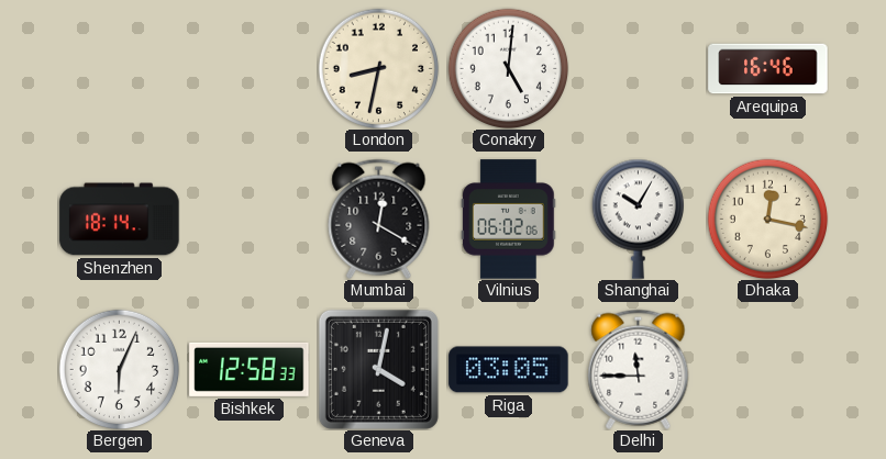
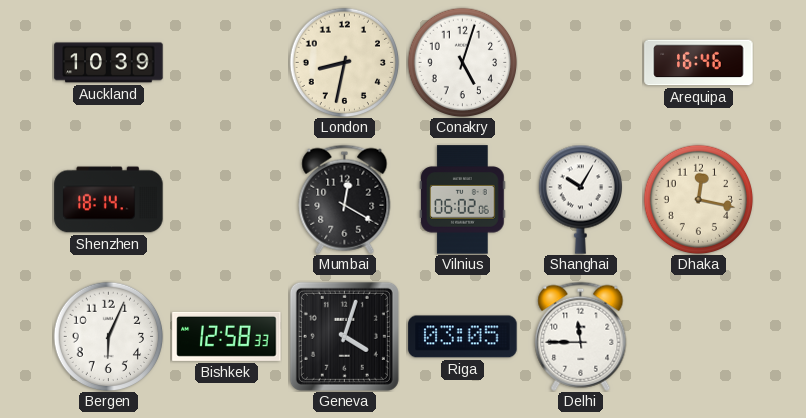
Auckland: none -> 10:39 (109, 63)
Conakry: 5:01 -> 5:03 (462, 62)
Geneva: 4:02 -> 4:03 (344, 336)
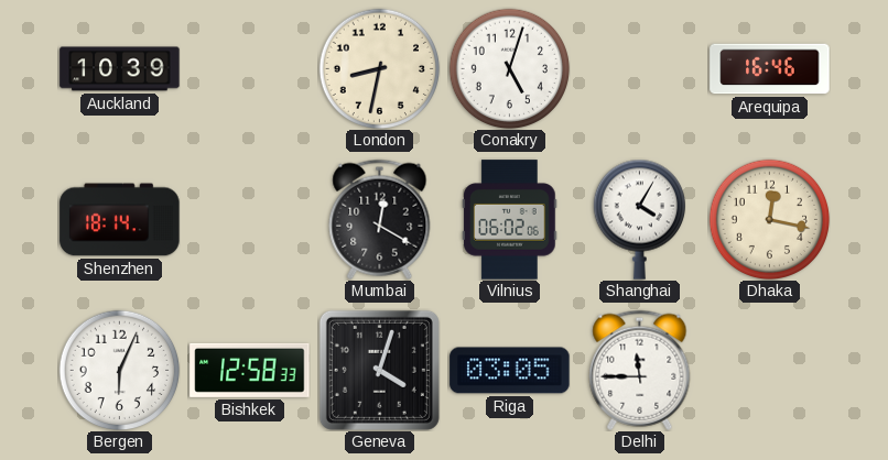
Shanghai: 10:05 -> 4:05 (639, 219)
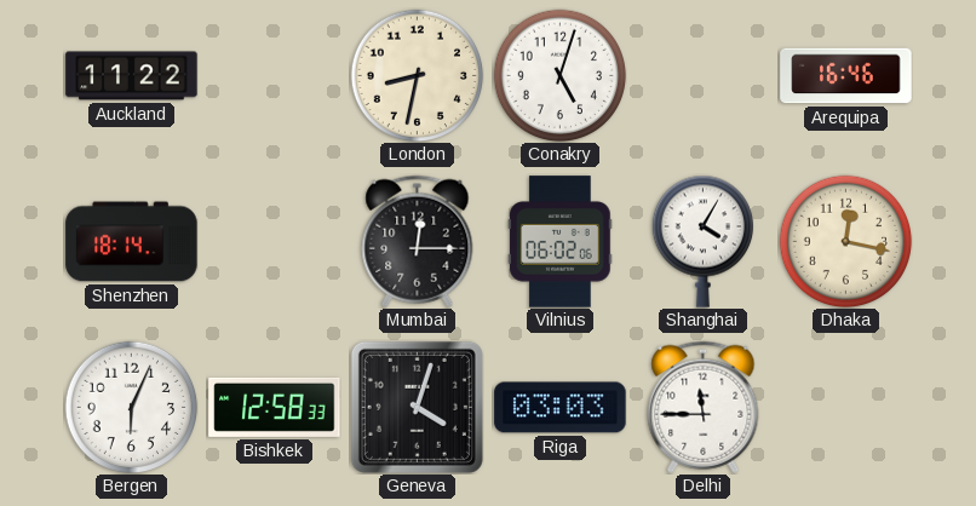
Auckland: 10:39 -> 11:22 (132, 76)
Mumbai: 12:20 -> 12:15 (418, 241)
Riga: 03:05 -> 03:03 (561, 408)
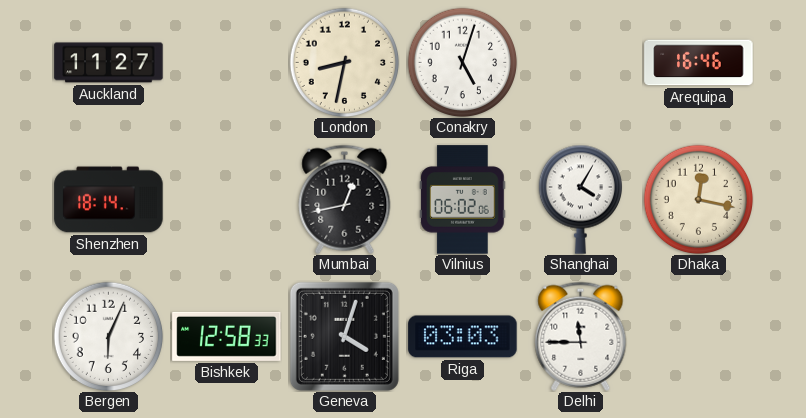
Auckland: 11:22 -> 11:27 (109, 63)
Mumbai: 12:15 -> 12:43 (345, 199)
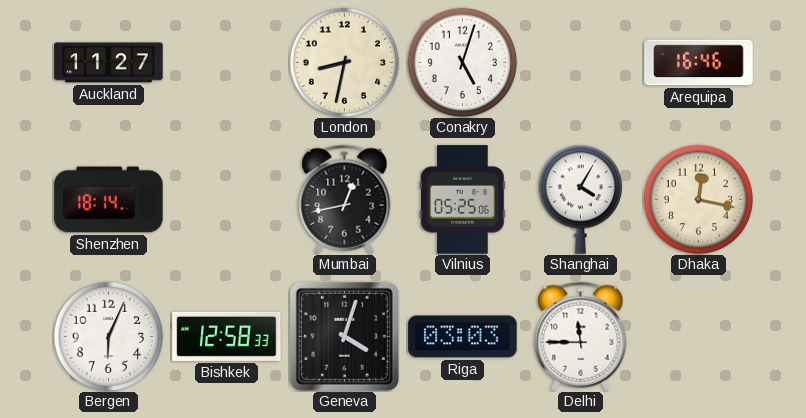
Vilnius: 06:02 -> 05:25 (463, 200)
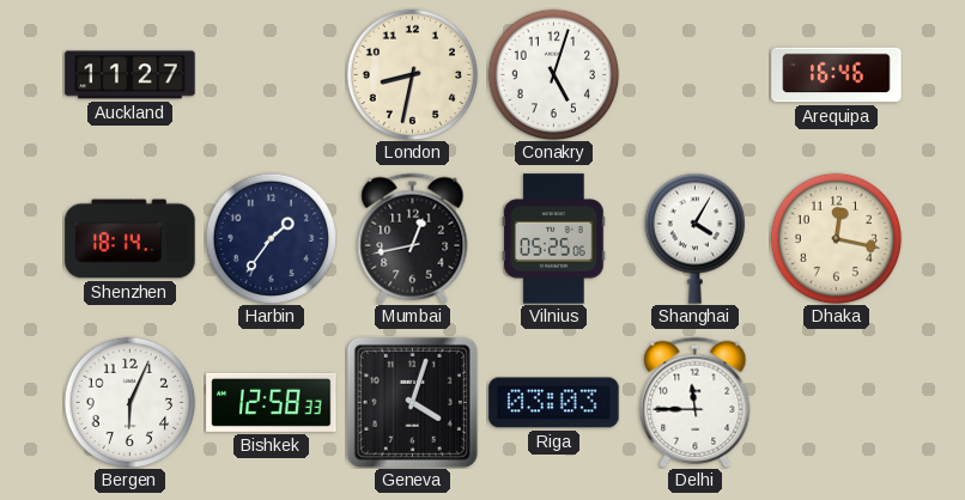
Harbin: none -> 1:36 (271, 238)
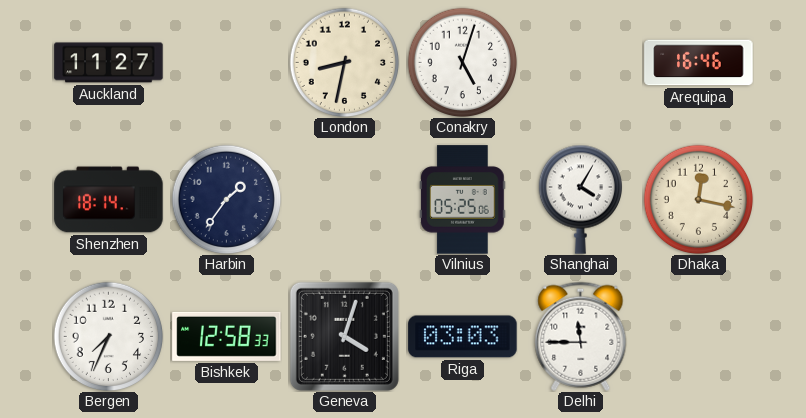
Mumbai: 12:43 -> none (413, 238)
Bergen: 6:04 -> 7:34 (108, 336)
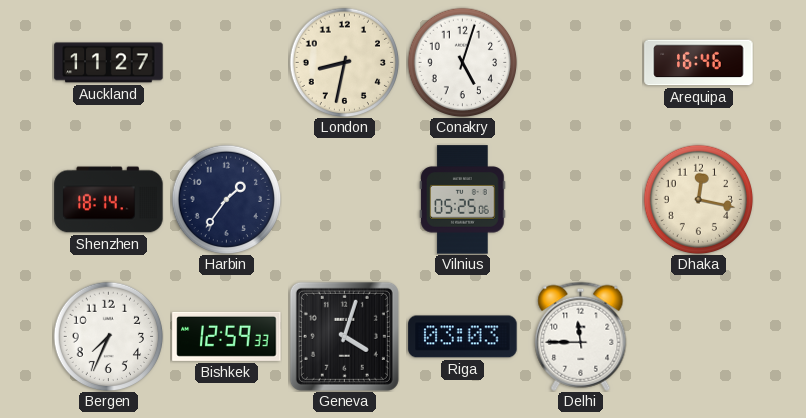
Shanghai: 4:05 -> none (580, 199)
Bishkek: 12:58 -> 12:59 (227, 336)
